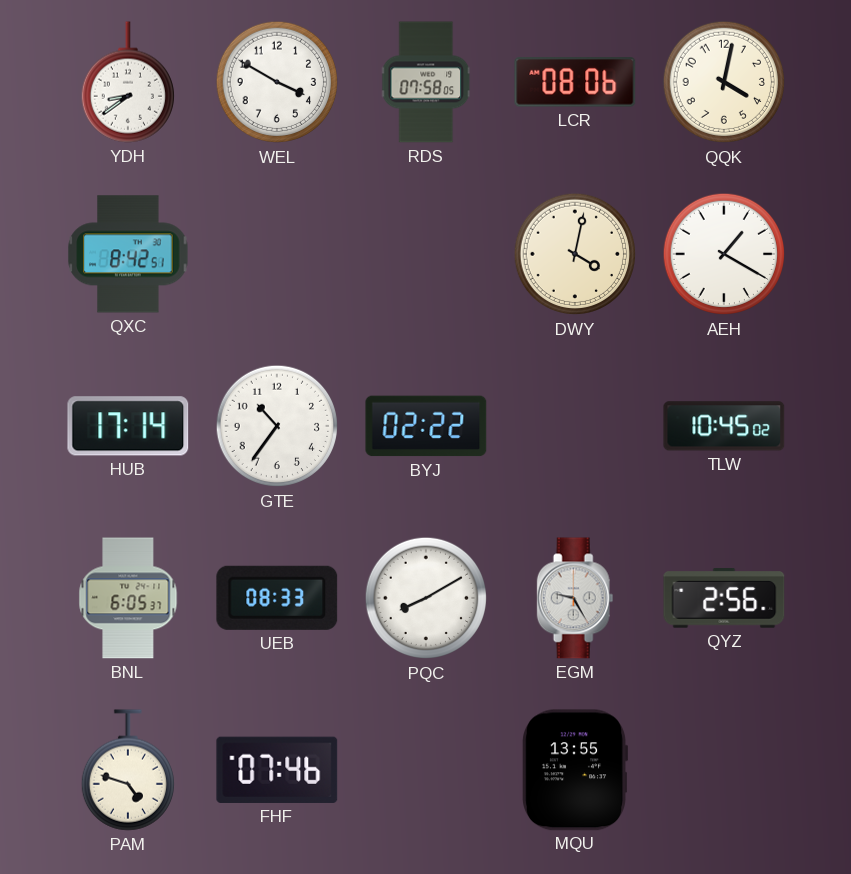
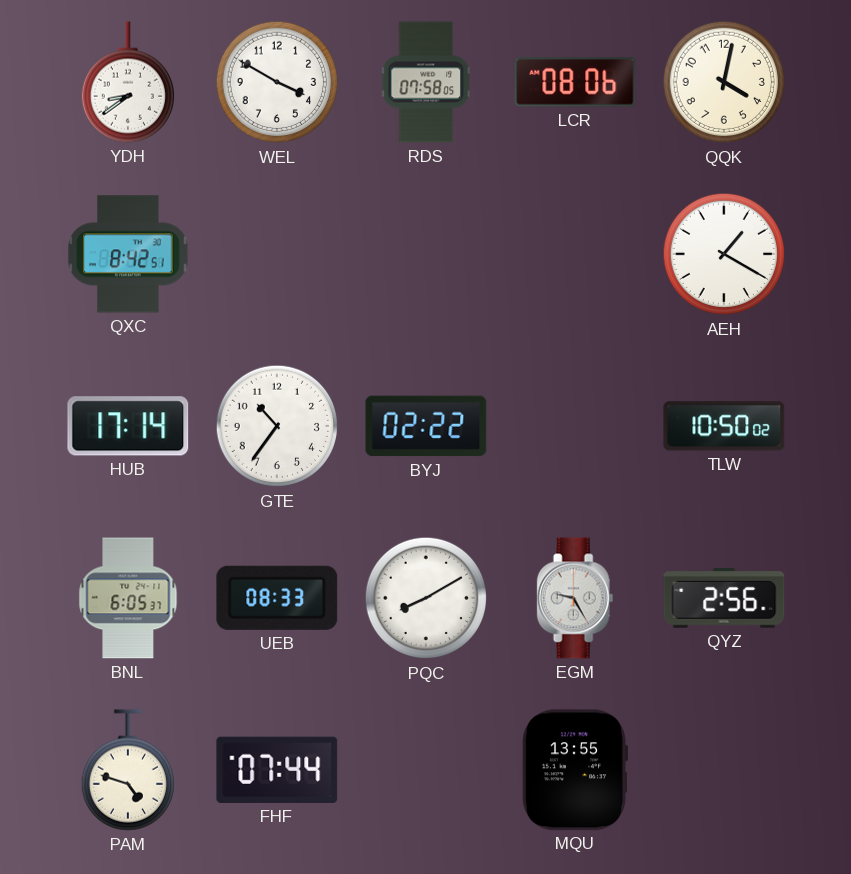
DWY: 4:02 -> none (575, 254)
TLW: 10:45 -> 10:50 (724, 426)
FHF: 07:46 -> 07:44 (277, 770)
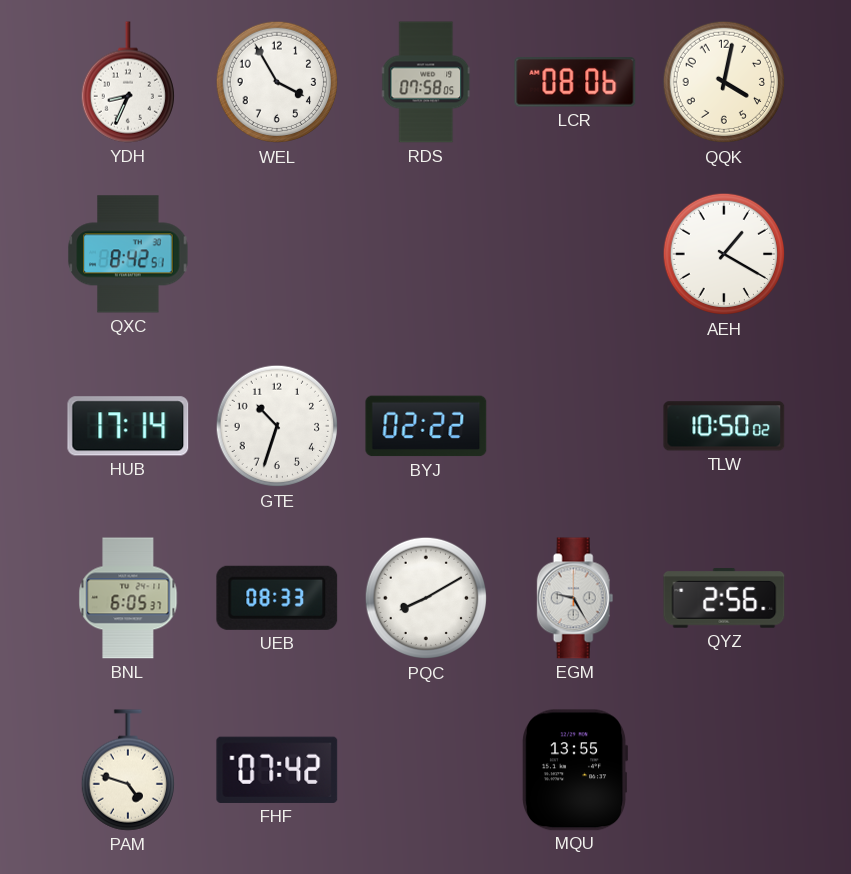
YDH: 8:39 -> 8:34 (128, 82)
WEL: 3:50 -> 3:55 (277, 82)
GTE: 10:36 -> 10:33 (277, 426)
FHF: 07:44 -> 07:42 (277, 770)
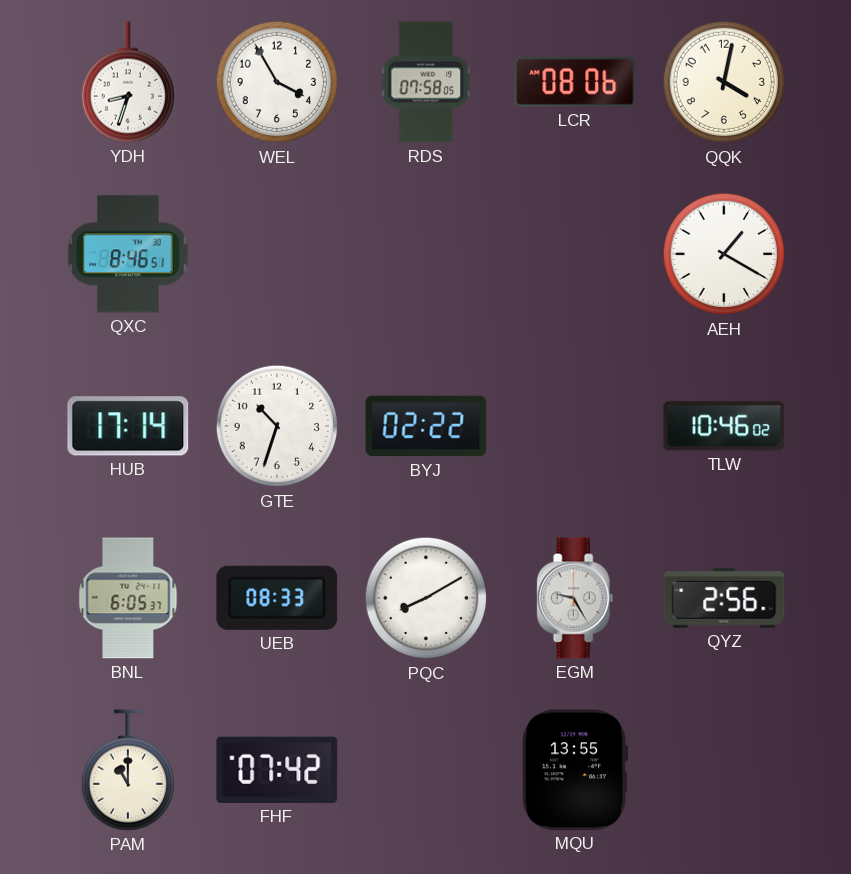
YDH: 8:34 -> 8:33 (128, 82)
QXC: 8:42 -> 8:46 (128, 254)
TLW: 10:50 -> 10:46 (724, 426)
PAM: 4:48 -> 11:00 (128, 770)
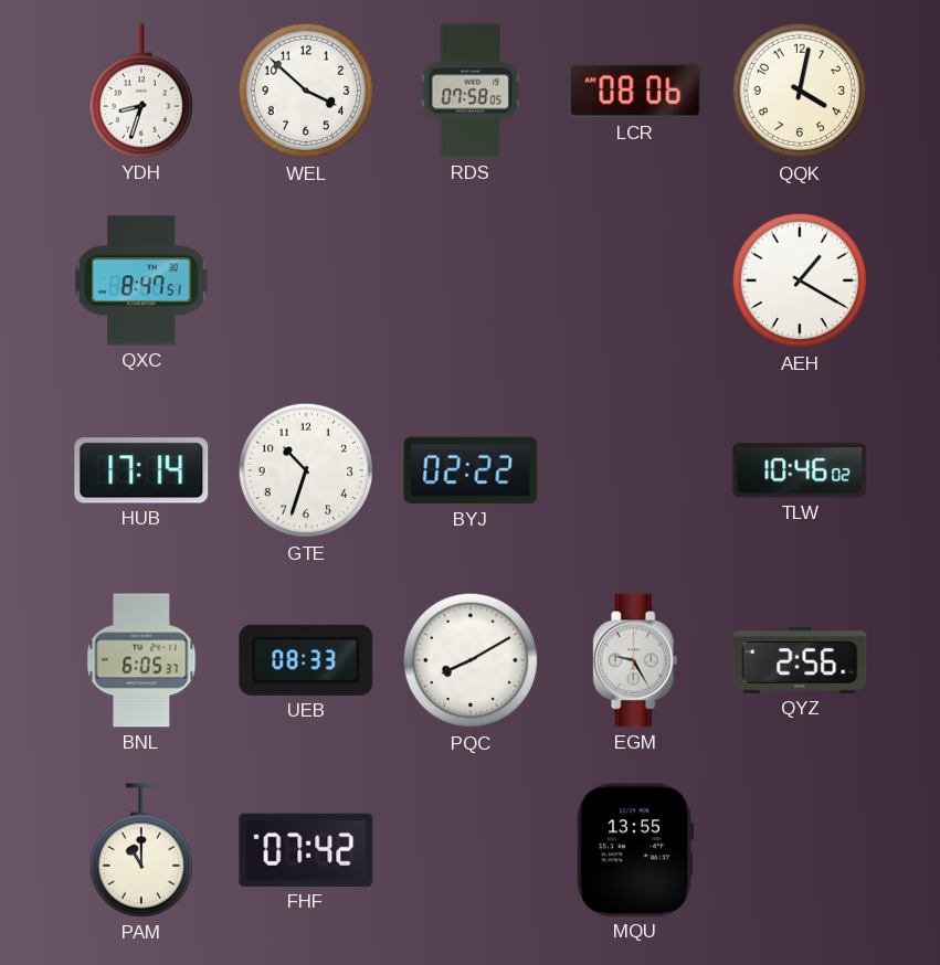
WEL: 3:55 -> 3:52 (306, 91)
QXC: 8:46 -> 8:47 (141, 280)
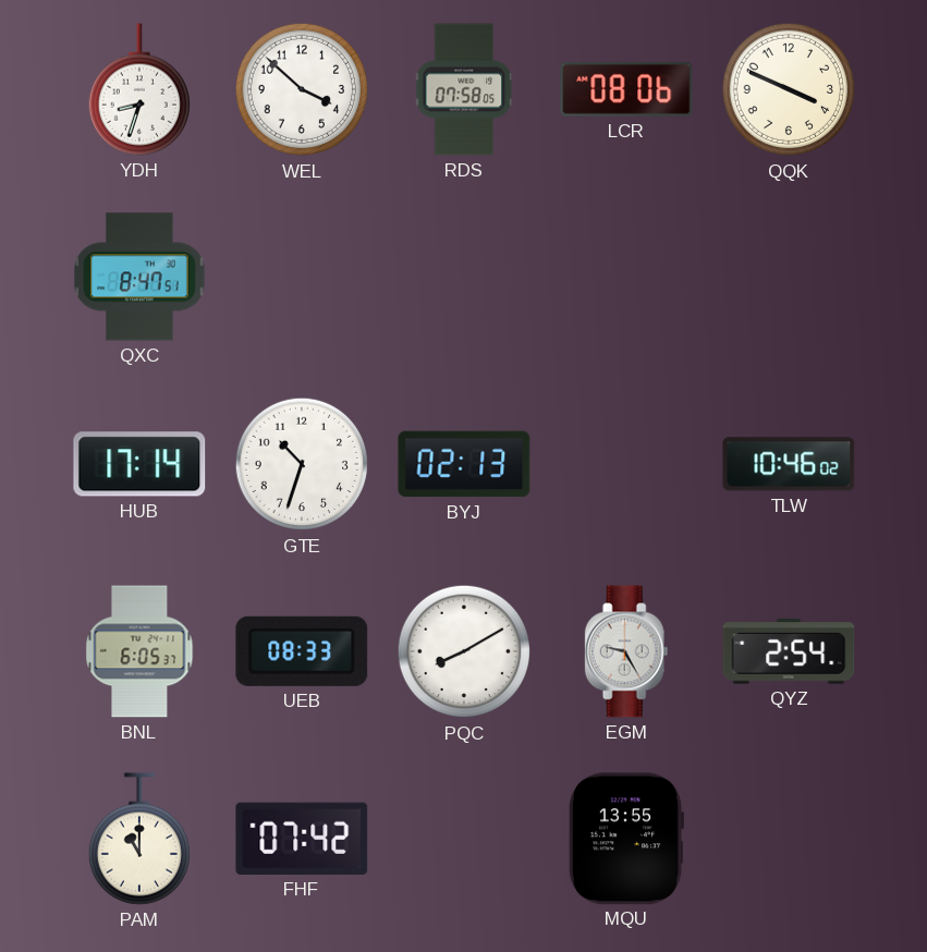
QQK: 4:02 -> 3:49 (789, 89)
AEH: 1:20 -> none (800, 280)
BYJ: 02:22 -> 02:13 (464, 464)
QYZ: 2:56 -> 2:54 (789, 651)
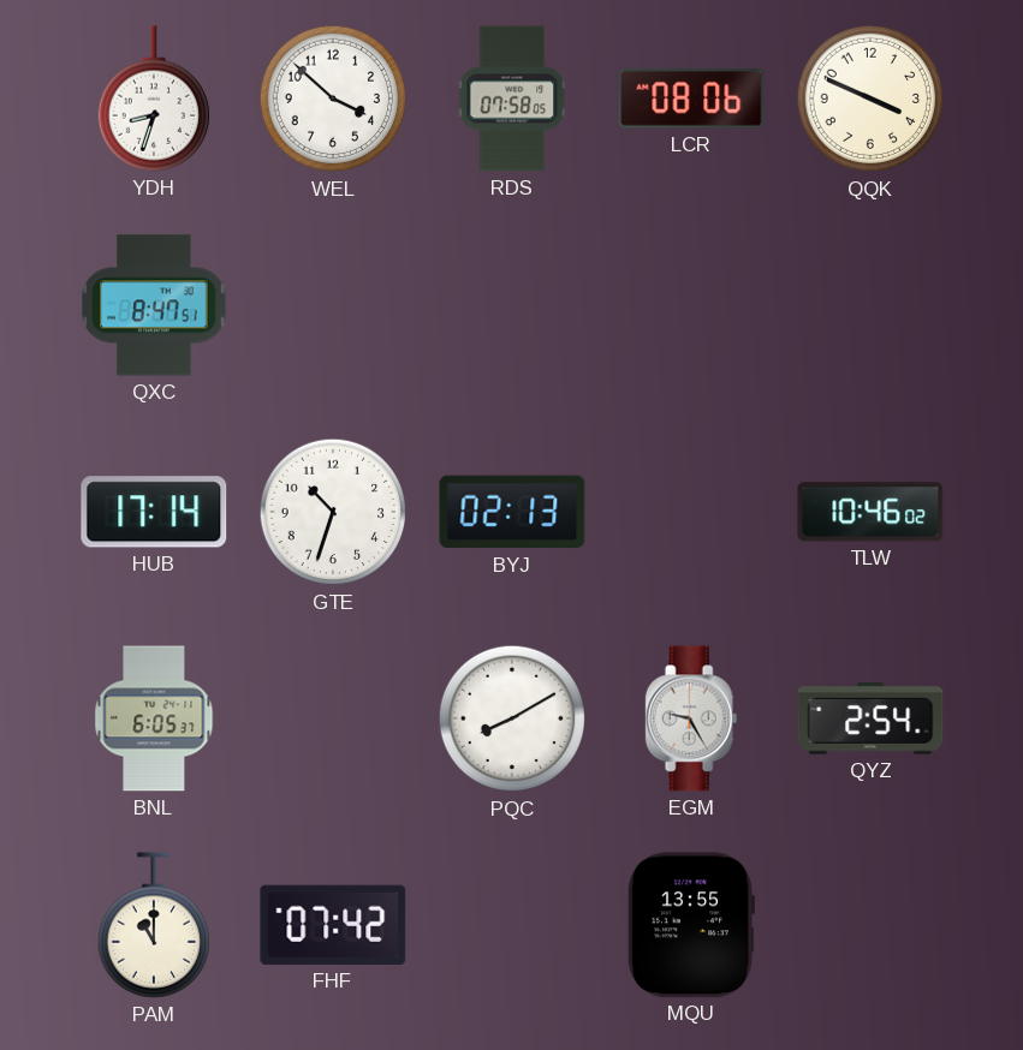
UEB: 08:33 -> none (302, 651)
